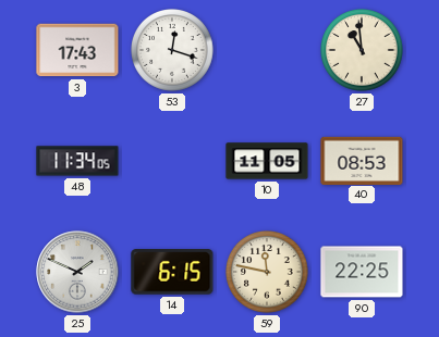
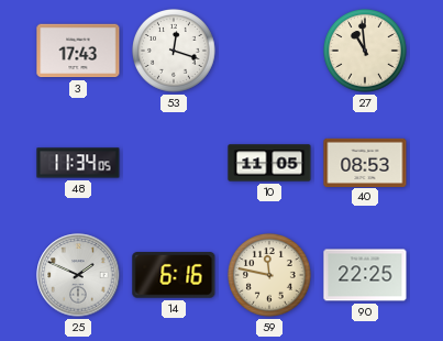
14: 6:15 -> 6:16 (174, 275)
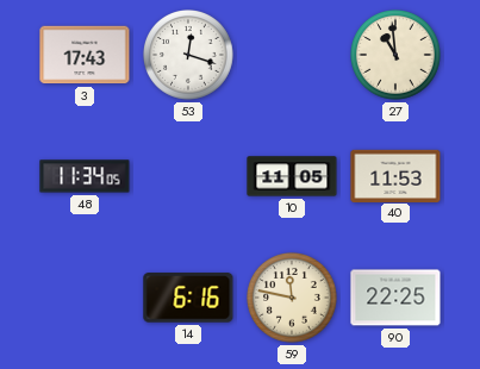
40: 08:53 -> 11:53 (395, 175)
25: 1:49 -> none (78, 275)
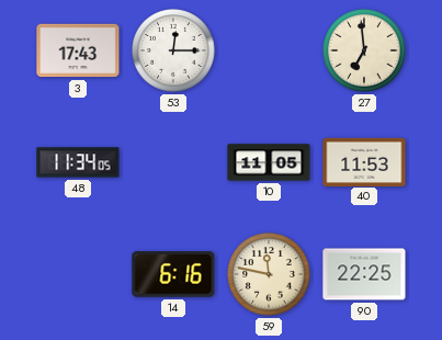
53: 12:18 -> 12:15 (174, 52)
27: 10:59 -> 6:59 (365, 52)
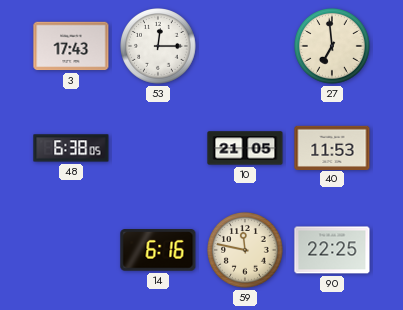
48: 11:34 -> 6:38 (71, 148)
10: 11:05 -> 21:05 (245, 148)
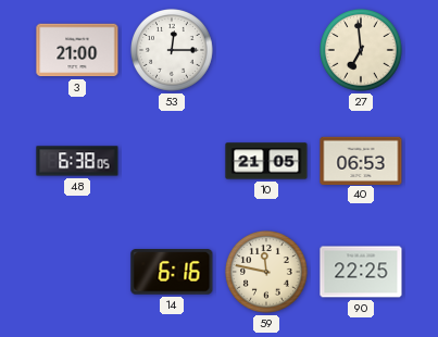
3: 17:43 -> 21:00 (77, 50)
40: 11:53 -> 06:53 (361, 160)
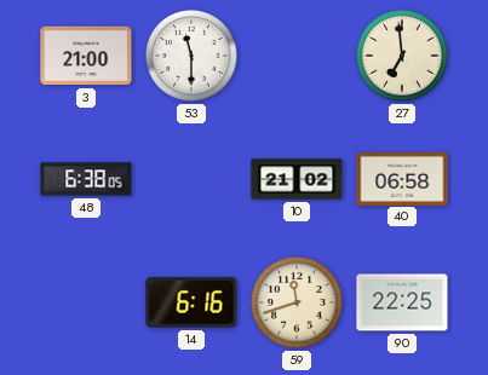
53: 12:15 -> 11:30 (193, 57)
10: 21:05 -> 21:02 (297, 179)
40: 06:53 -> 06:58 (402, 178)
59: 11:47 -> 11:42 (298, 304)
